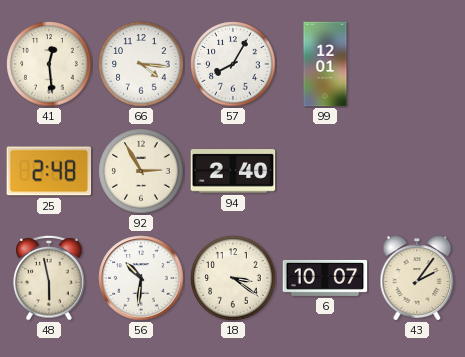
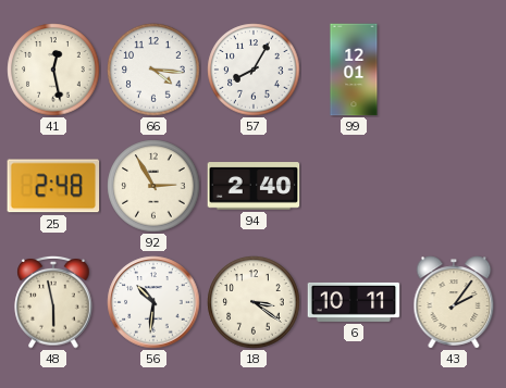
41: 12:29 -> 12:28 (53, 70)
6: 10:07 -> 10:11 (354, 302)
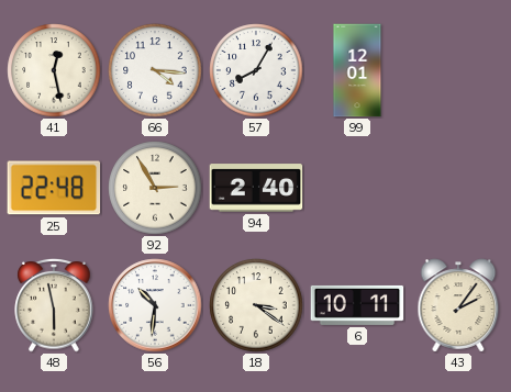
25: 2:48 -> 22:48 (54, 188)
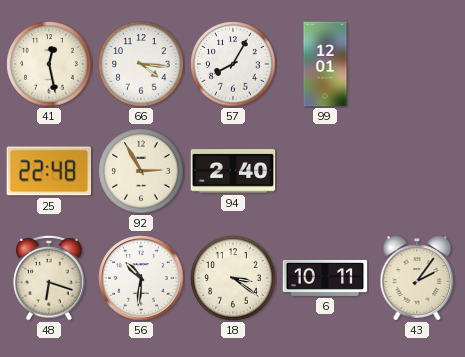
48: 5:58 -> 6:18 (49, 279)
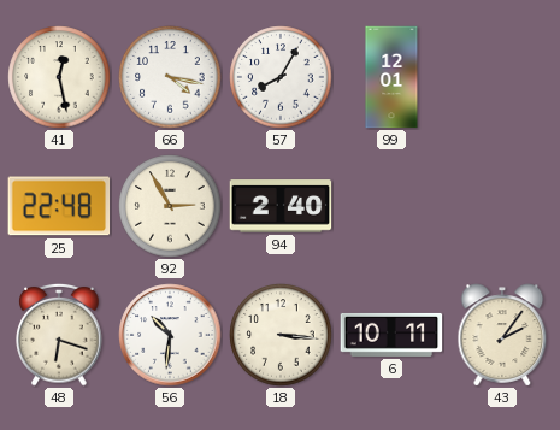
66: 4:16 -> 4:17 (170, 77)
18: 3:21 -> 3:16 (281, 335)
